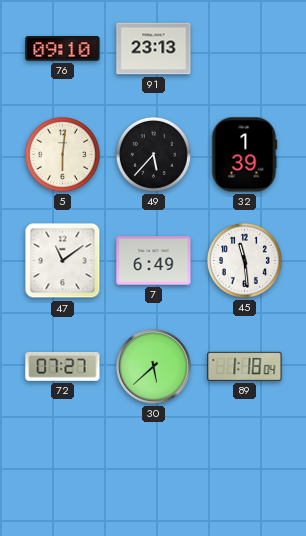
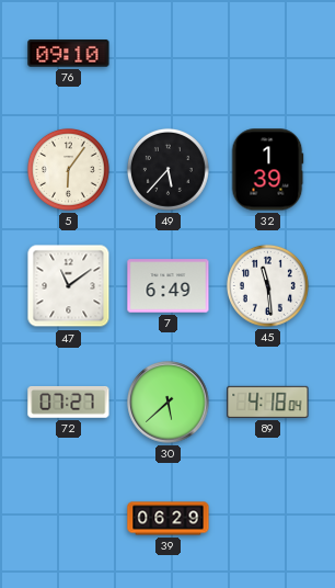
91: 23:13 -> none (154, 49)
5: 6:01 -> 6:06 (68, 169)
89: 1:18 -> 4:18 (268, 402)
39: none -> 06:29 (169, 519)
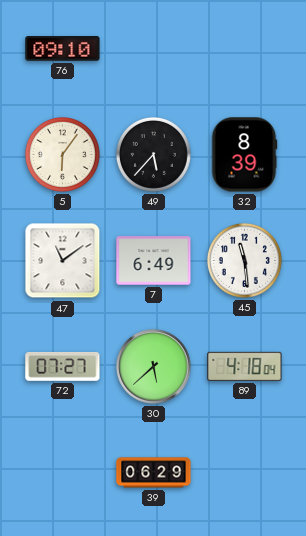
32: 1:39 -> 8:39 (244, 155)
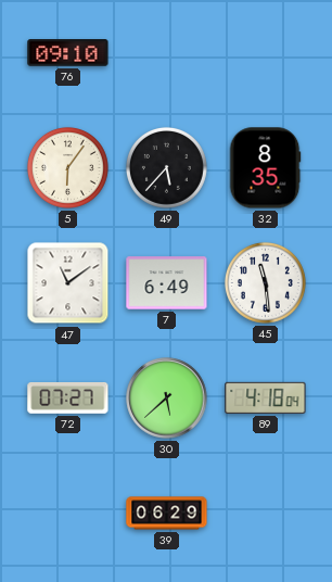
32: 8:39 -> 8:35 (265, 168)
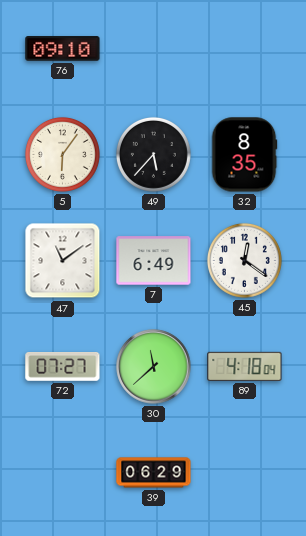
45: 11:29 -> 12:21 (244, 260)
30: 5:38 -> 11:38 (154, 367)
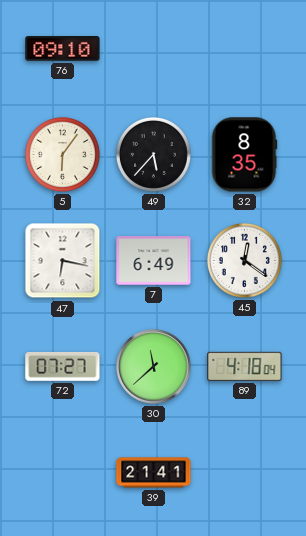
47: 11:09 -> 6:17 (63, 261)
39: 06:29 -> 21:41 (154, 473)
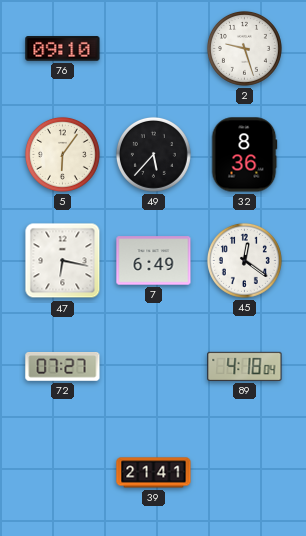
2: none -> 9:27 (244, 48)
32: 8:35 -> 8:36 (244, 155)
30: 11:38 -> none (154, 367)
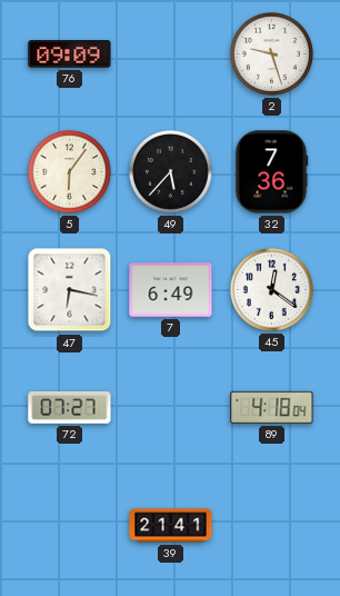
76: 09:10 -> 09:09 (70, 54)
32: 8:36 -> 7:36 (271, 172)
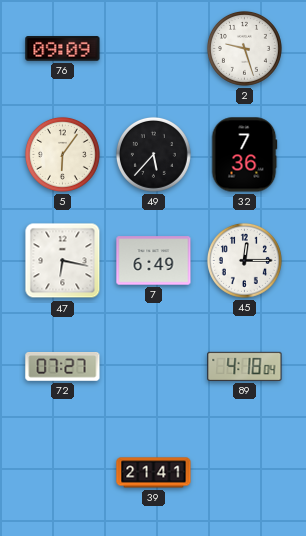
45: 12:21 -> 12:15 (244, 260)
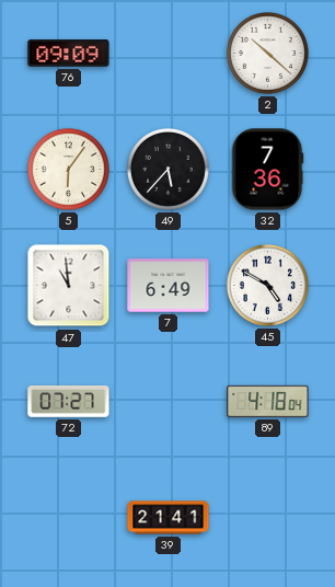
2: 9:27 -> 10:22 (267, 53)
47: 6:17 -> 10:59 (69, 286)
45: 12:15 -> 4:50 (267, 285)
